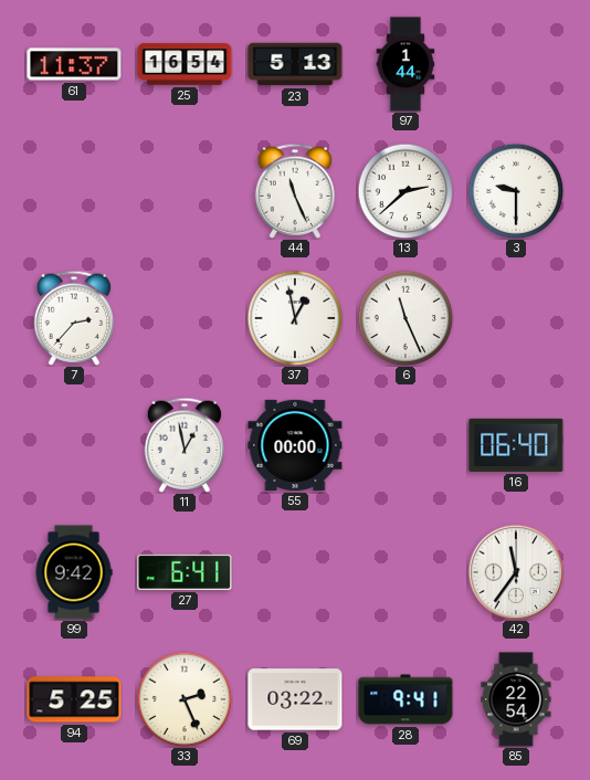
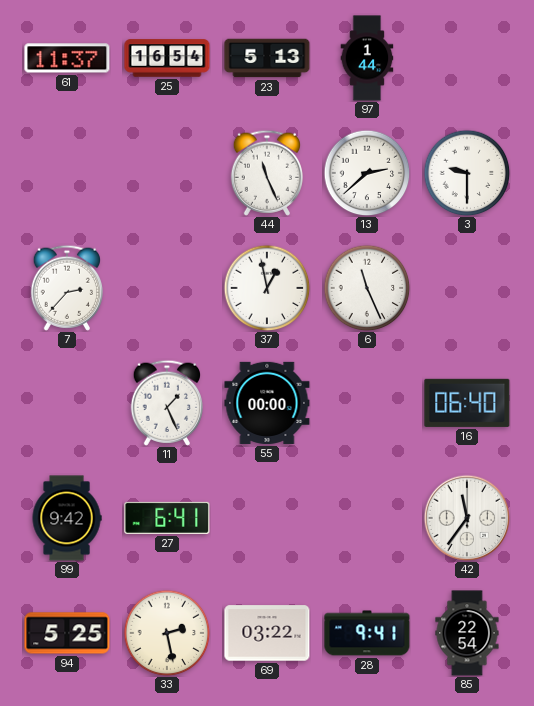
11: 12:58 -> 1:26 (166, 403)
33: 2:26 -> 2:28 (167, 633)
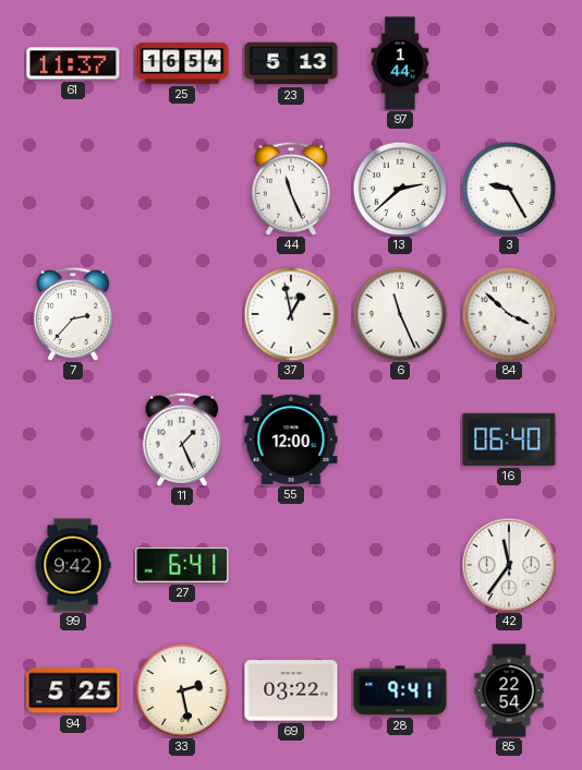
3: 9:30 -> 9:25 (509, 189)
84: none -> 3:52 (509, 314)
55: 00:00 -> 12:00 (291, 440)
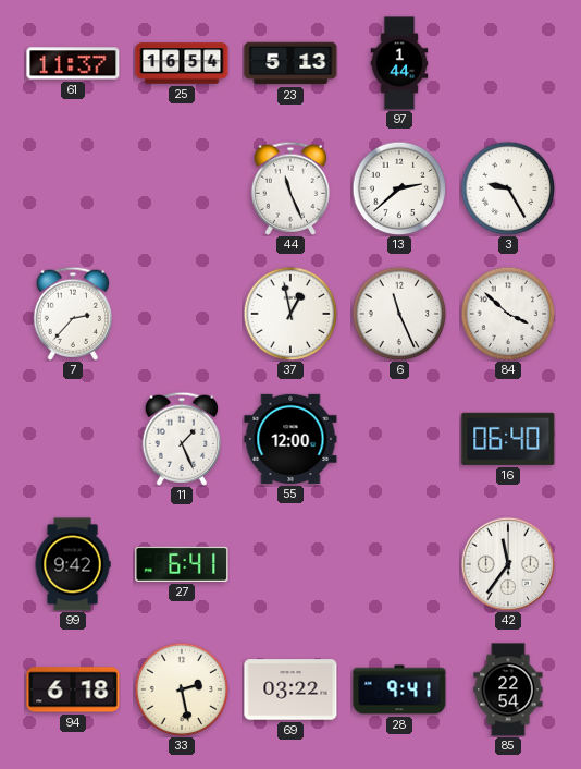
94: 5:25 -> 6:18 (73, 689)
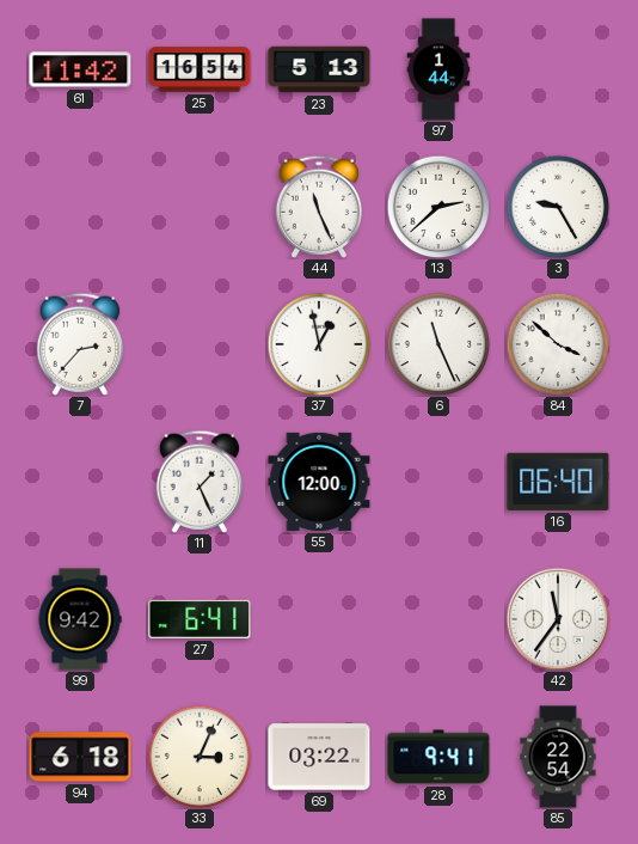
61: 11:37 -> 11:42 (80, 69)
33: 2:28 -> 3:04 (200, 757)
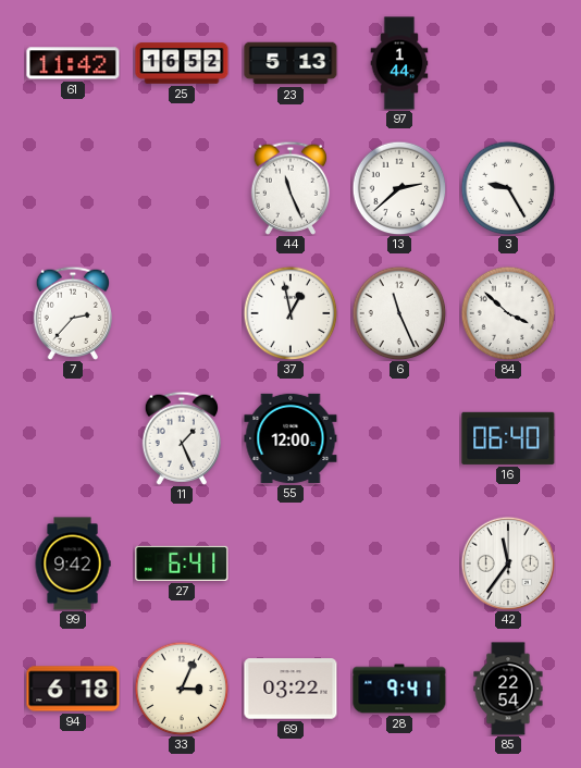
25: 16:54 -> 16:52 (182, 63)
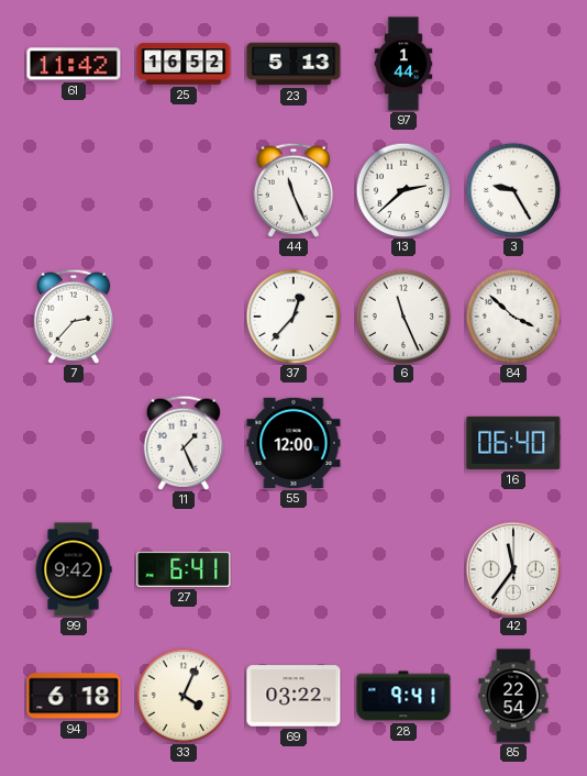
37: 12:58 -> 12:37 (293, 317)
33: 3:04 -> 4:04 (184, 696)
